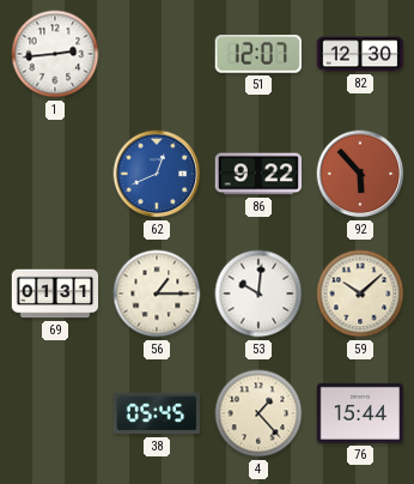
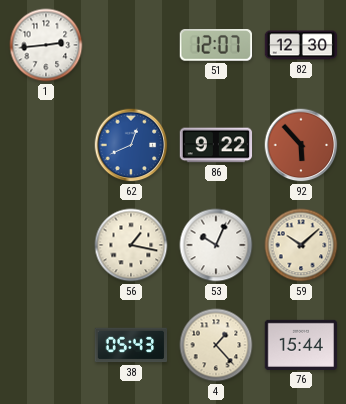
69: 01:31 -> none (55, 294)
56: 1:15 -> 1:17 (131, 245)
53: 10:01 -> 10:04 (216, 245)
38: 05:45 -> 05:43 (131, 345)
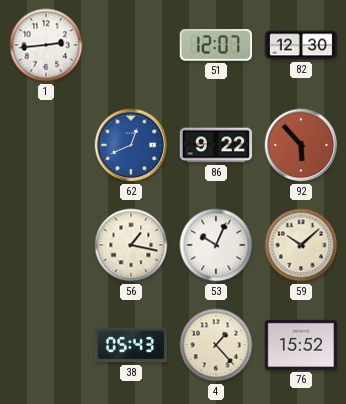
76: 15:44 -> 15:52 (301, 345)
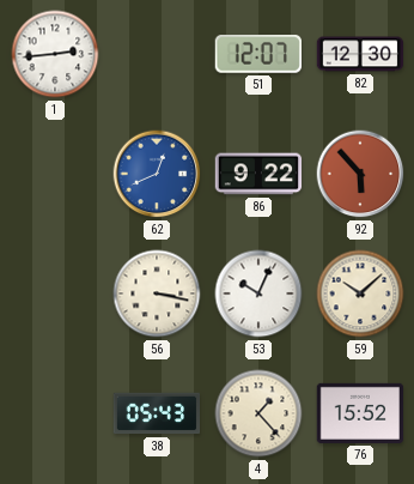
56: 1:17 -> 3:17 (157, 294)
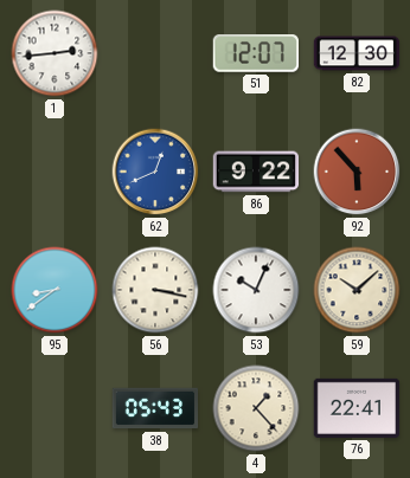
95: none -> 8:39 (55, 290)
76: 15:52 -> 22:41 (357, 408)
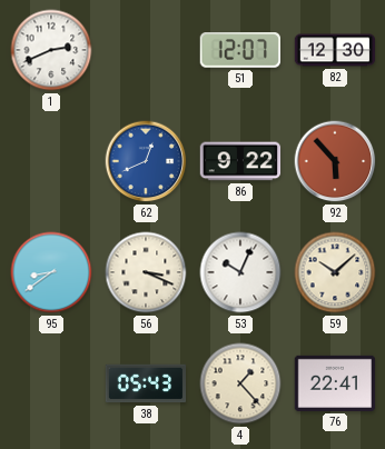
1: 2:44 -> 2:41 (51, 50)
56: 3:17 -> 3:19 (146, 272)
